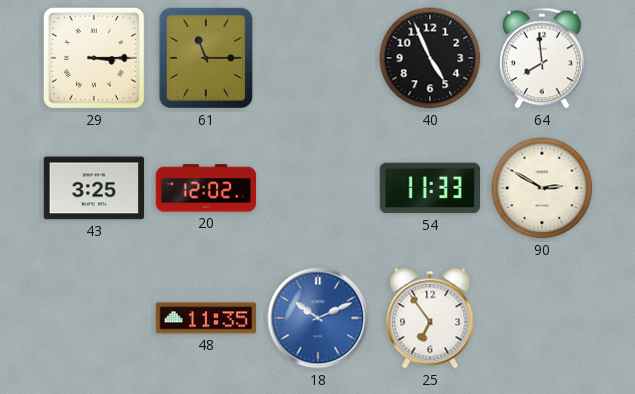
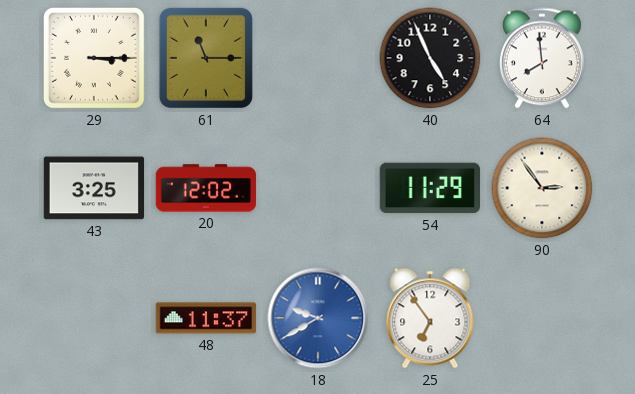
54: 11:33 -> 11:29 (430, 188)
90: 2:50 -> 2:54 (542, 188)
48: 11:35 -> 11:37 (206, 318)
18: 10:11 -> 9:40 (318, 318)
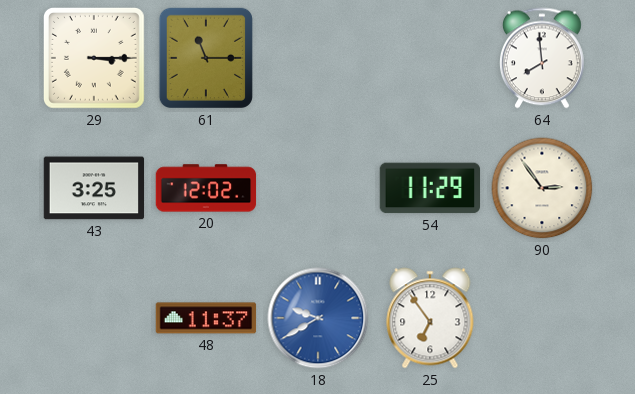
40: 4:56 -> none (430, 58)
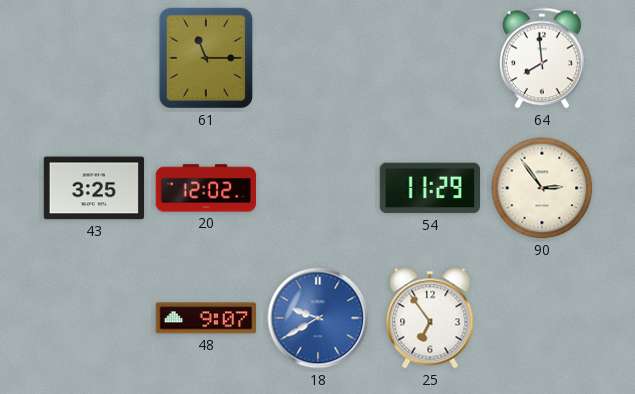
29: 3:15 -> none (94, 58)
48: 11:37 -> 9:07 (206, 318)
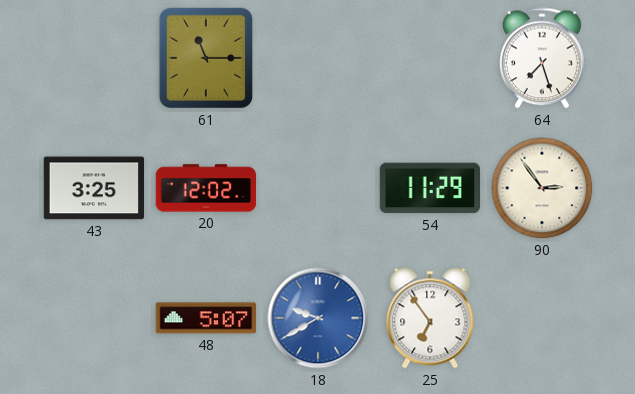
64: 7:59 -> 7:27 (542, 58)
48: 9:07 -> 5:07 (206, 318)
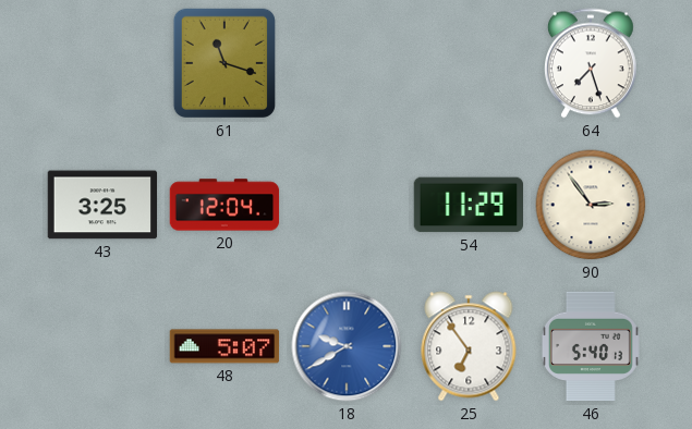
61: 11:15 -> 11:18 (224, 63)
20: 12:02 -> 12:04 (224, 205)
46: none -> 5:40 (591, 346)
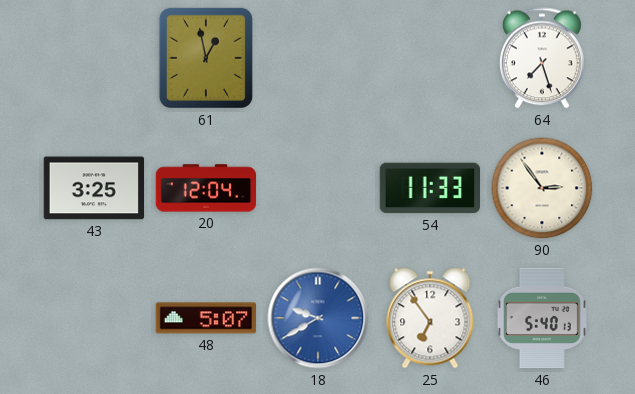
61: 11:18 -> 12:58 (206, 58)
54: 11:29 -> 11:33 (430, 188)
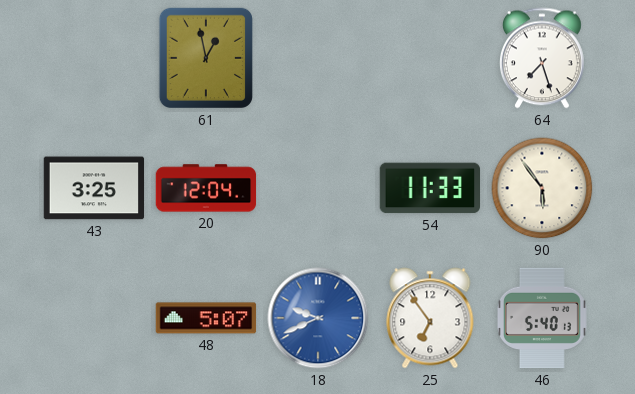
90: 2:54 -> 5:54 (542, 188)
18: 9:40 -> 9:41 (318, 318)
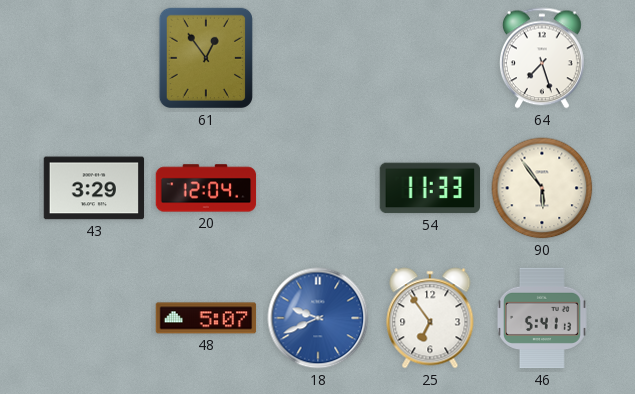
61: 12:58 -> 12:54 (206, 58)
43: 3:25 -> 3:29 (94, 188)
46: 5:40 -> 5:41 (542, 318)
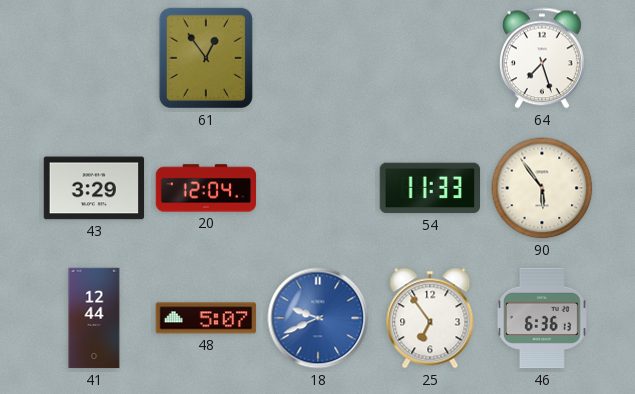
41: none -> 12:44 (94, 318)
46: 5:41 -> 6:36 (542, 318)
